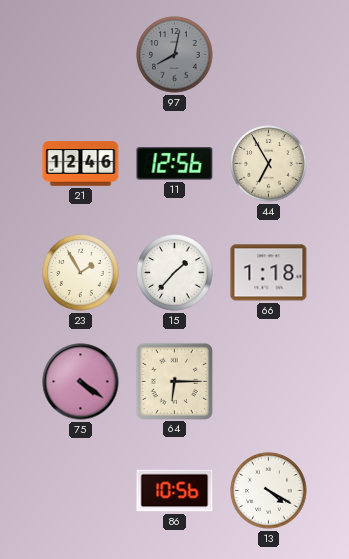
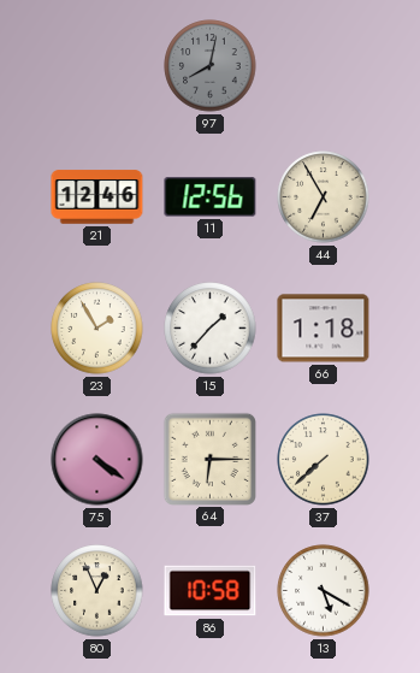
37: none -> 7:38 (324, 460)
80: none -> 12:56 (97, 591)
86: 10:56 -> 10:58 (211, 591)
13: 4:20 -> 5:20 (324, 591)
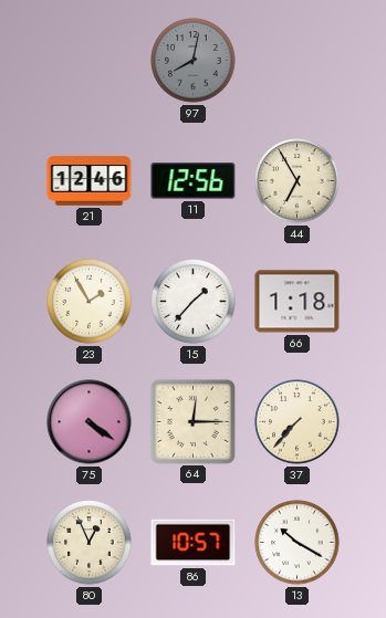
64: 6:15 -> 12:15 (192, 421)
37: 7:38 -> 7:37 (298, 422)
86: 10:58 -> 10:57 (194, 543)
13: 5:20 -> 10:20 (298, 543)
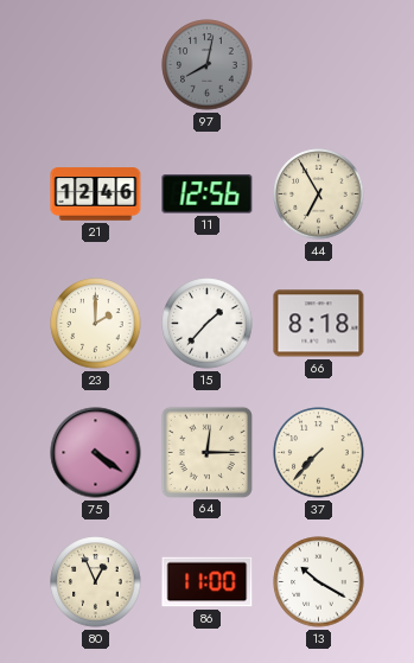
23: 1:55 -> 2:00 (96, 324)
66: 1:18 -> 8:18 (319, 324)
86: 10:57 -> 11:00 (208, 582)
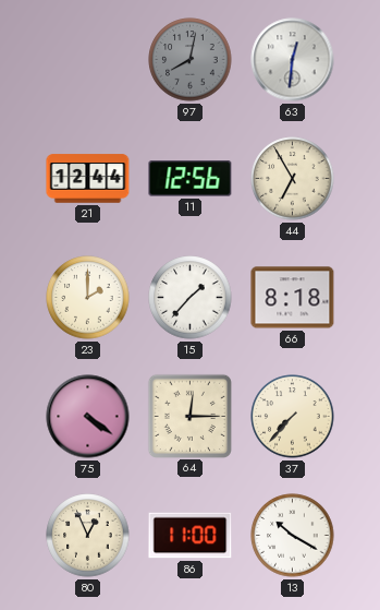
63: none -> 12:31 (293, 60)
21: 12:46 -> 12:44 (88, 179)
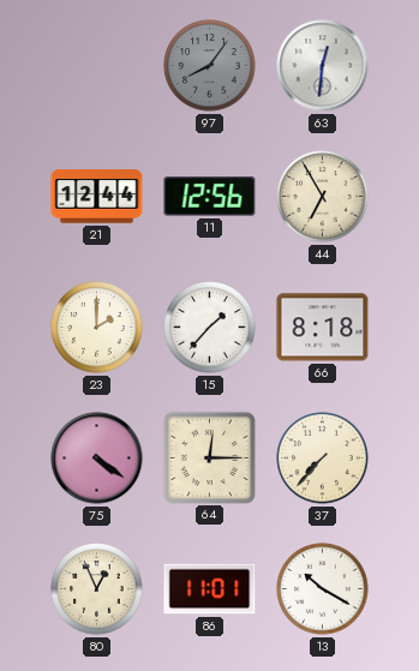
97: 8:02 -> 8:06 (210, 66)
86: 11:00 -> 11:01 (210, 589)
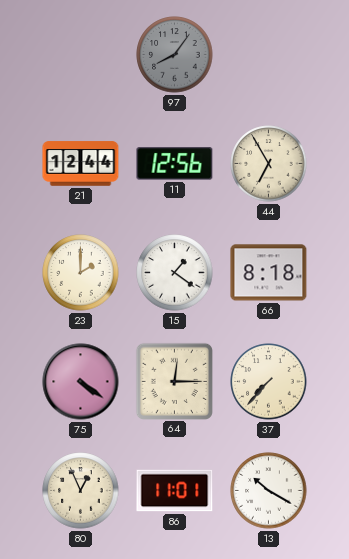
63: 12:31 -> none (323, 66)
15: 1:37 -> 1:21 (175, 273)
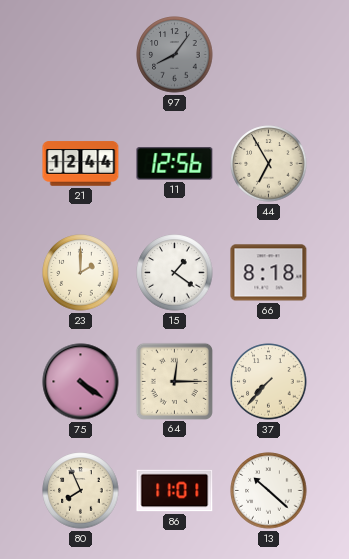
80: 12:56 -> 7:56 (81, 491)
13: 10:20 -> 10:22 (269, 491)
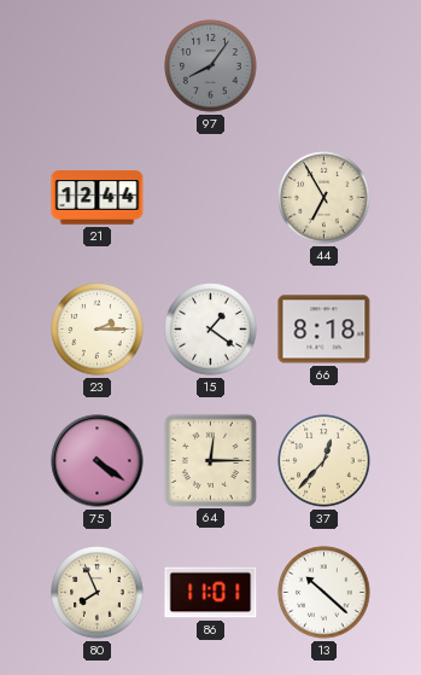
11: 12:56 -> none (175, 164)
23: 2:00 -> 2:15 (98, 330)
37: 7:37 -> 12:37 (324, 461)
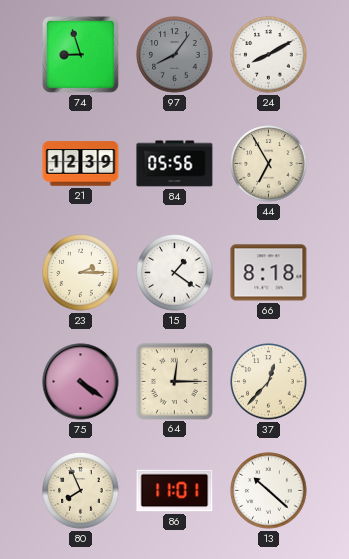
74: none -> 8:57 (80, 54)
24: none -> 8:10 (269, 55)
21: 12:44 -> 12:39 (81, 164)
84: none -> 05:56 (175, 164)
